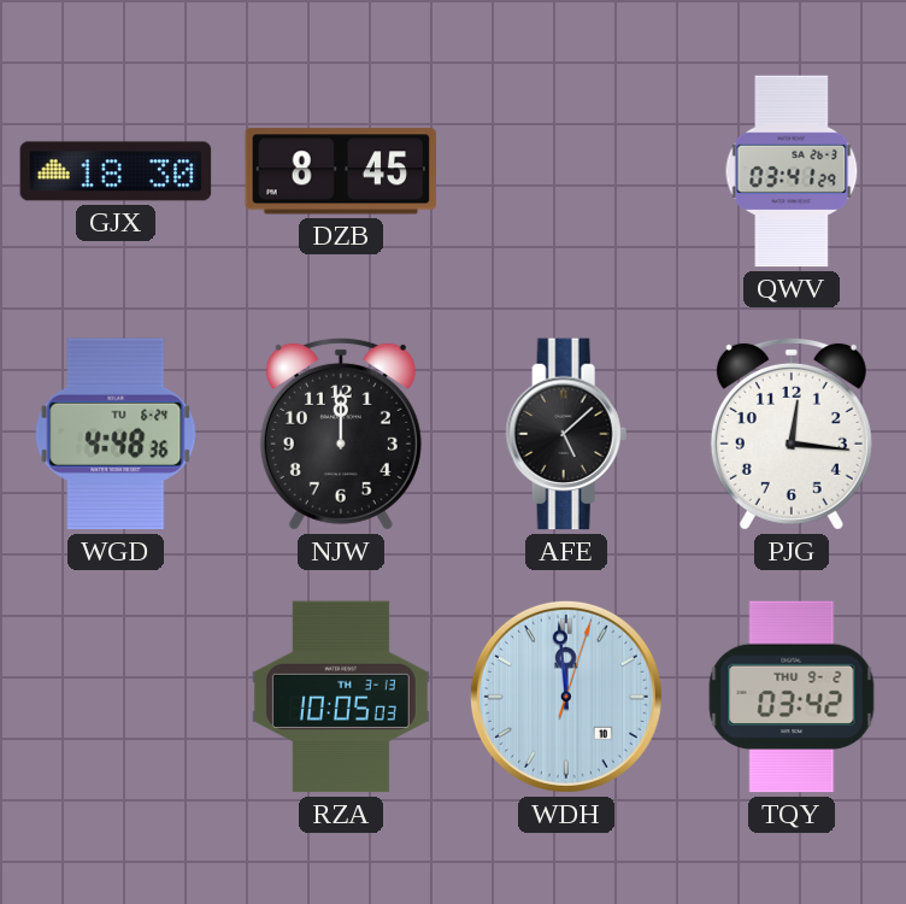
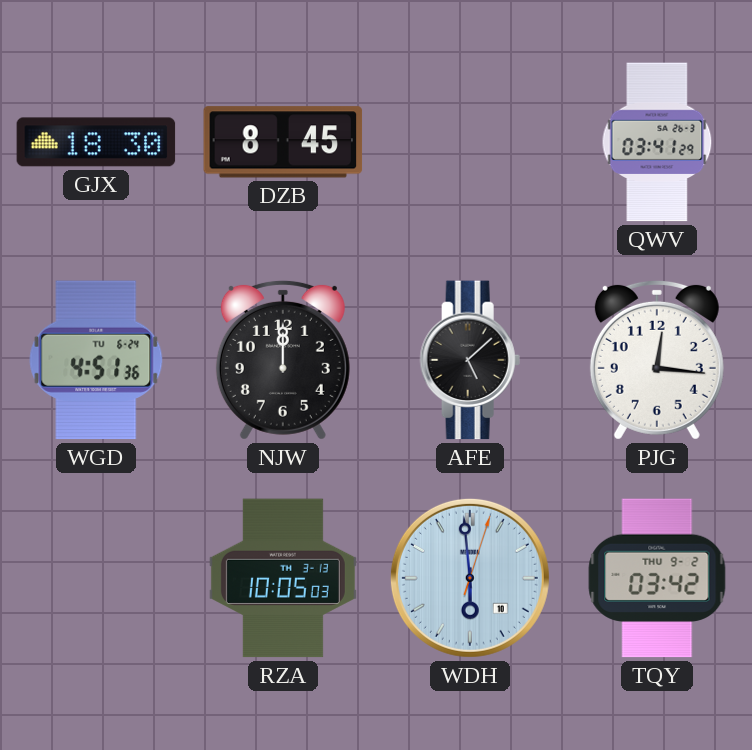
WGD: 4:48 -> 4:51 (96, 360)
WDH: 11:59 -> 5:59 (470, 578)
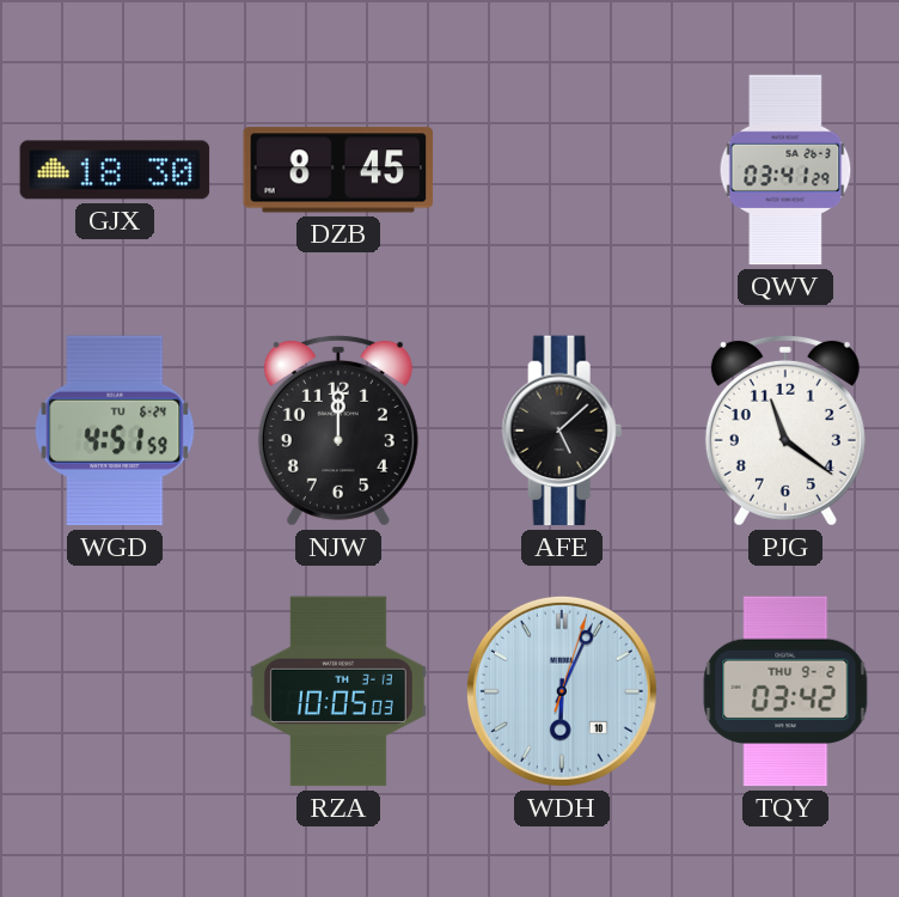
WGD: 4:51:36 -> 4:51:59 (115, 431)
PJG: 12:16 -> 11:21 (785, 431)
WDH: 5:59 -> 6:04 (562, 691)
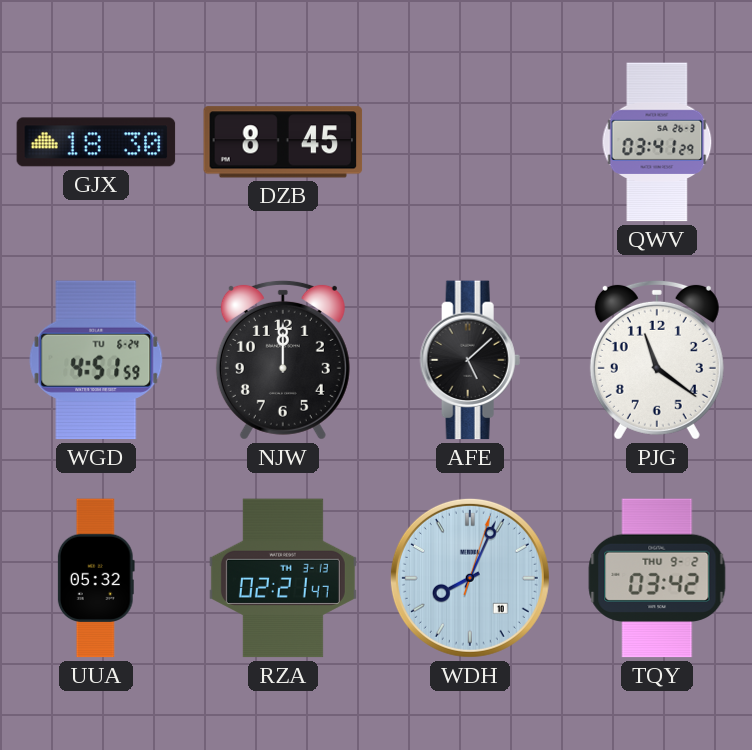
UUA: none -> 05:32 (96, 578)
RZA: 10:05 -> 02:21 (283, 578)
WDH: 6:04 -> 8:04 (470, 578)
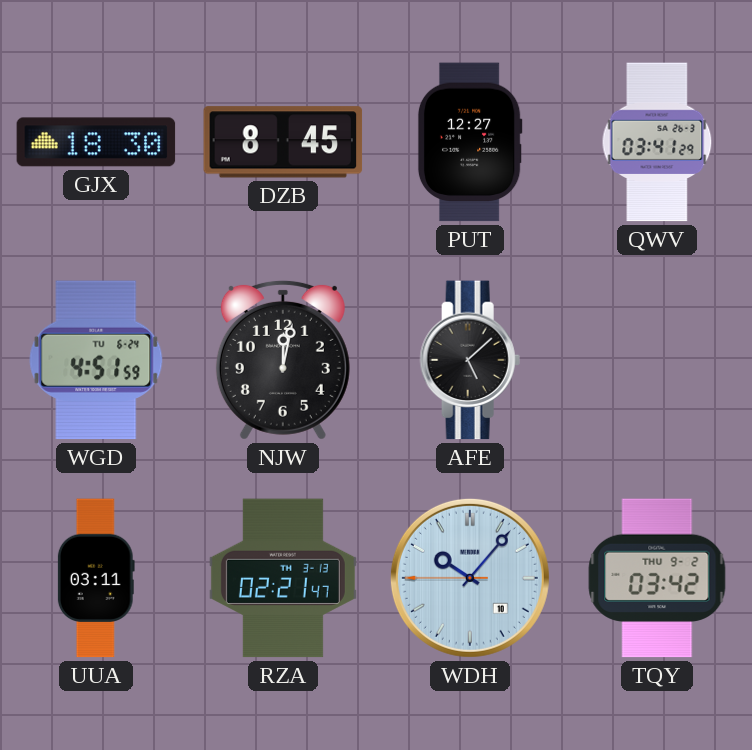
PUT: none -> 12:27 (470, 142)
NJW: 12:00 -> 12:02 (283, 360)
PJG: 11:21 -> none (657, 360)
UUA: 05:32 -> 03:11 (96, 578)
WDH: 8:04 -> 10:06 (470, 578)
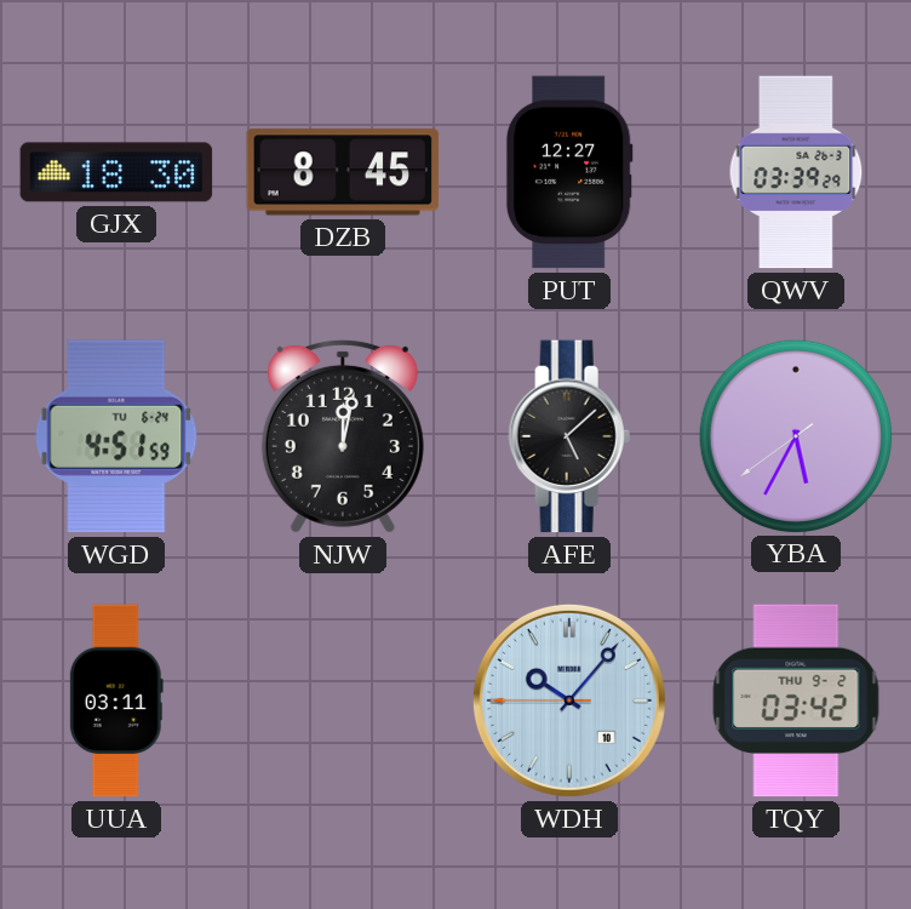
QWV: 03:41 -> 03:39 (796, 172)
YBA: none -> 5:34 (795, 435)
RZA: 02:21 -> none (283, 578)
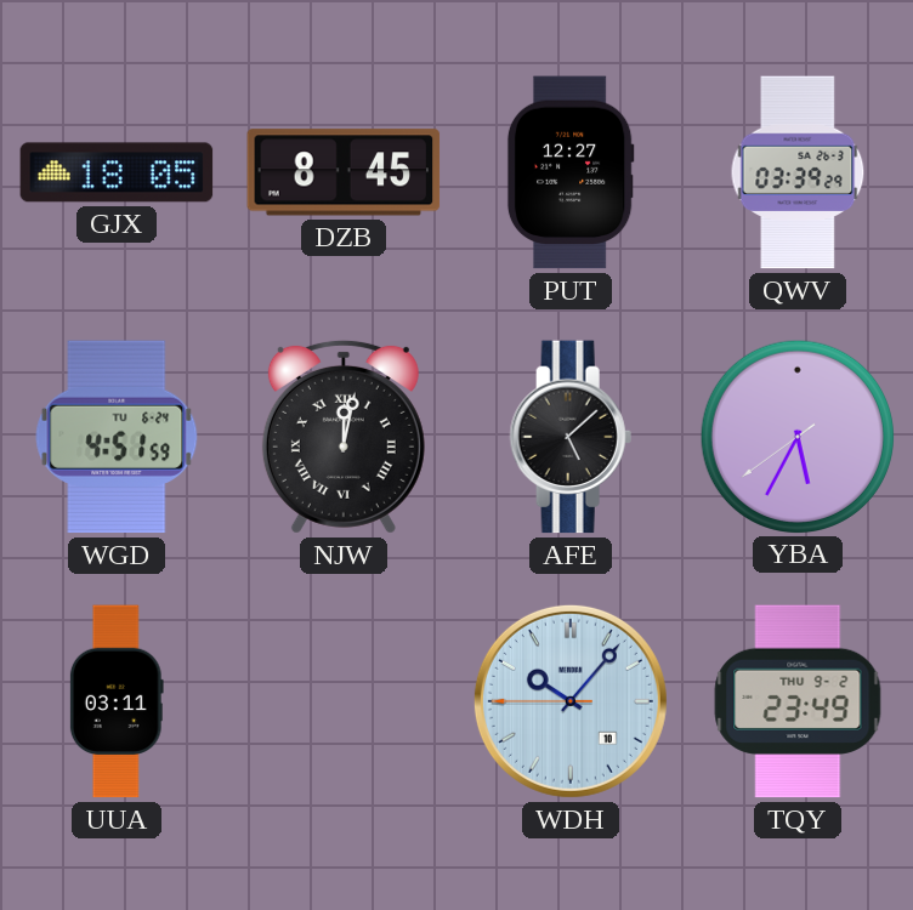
GJX: 18:30 -> 18:05 (117, 172)
NJW numerals: Arabic -> Roman (344, 437)
TQY: 03:42 -> 23:49 (798, 701)
